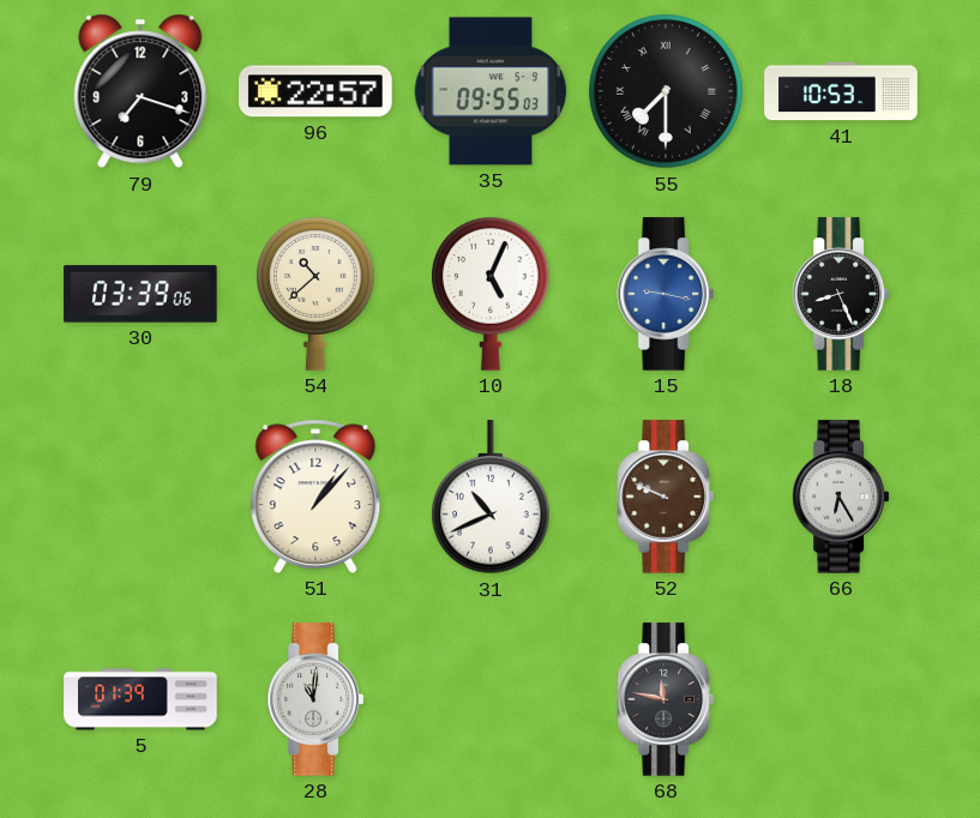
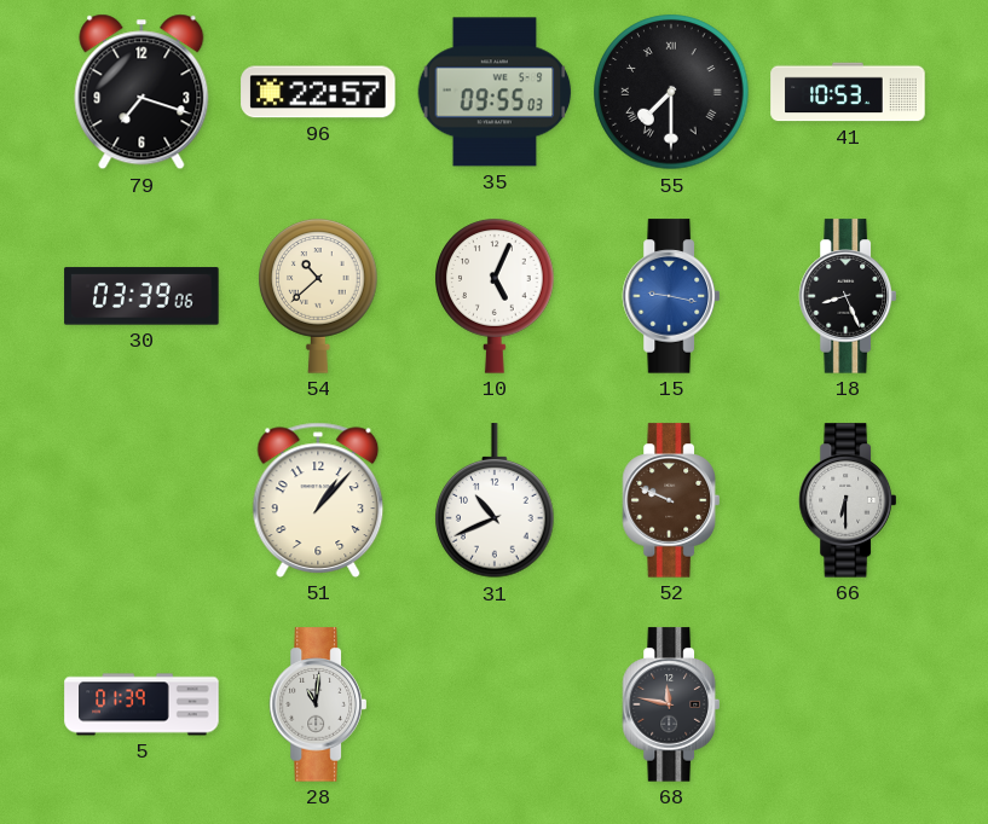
66: 6:25 -> 6:30 (847, 500)
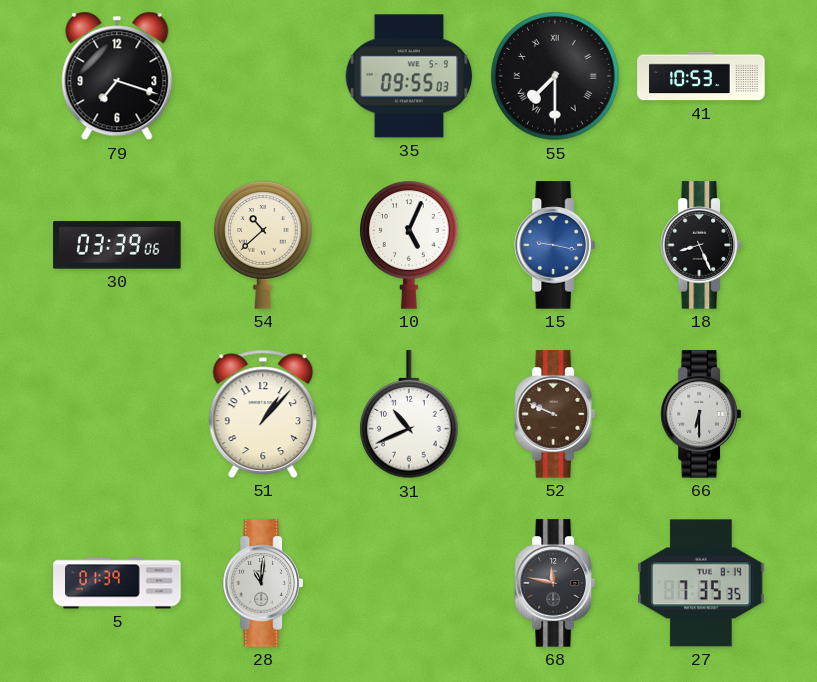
96: 22:57 -> none (318, 92)
27: none -> 7:35 (701, 583)
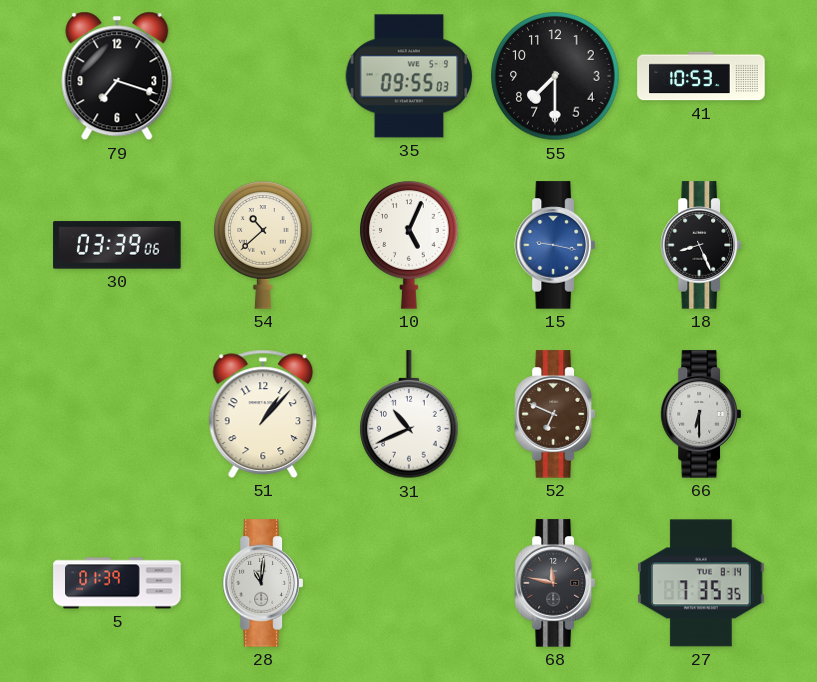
55 numerals: Roman -> Arabic (555, 76)
52: 9:49 -> 6:49 (554, 414)
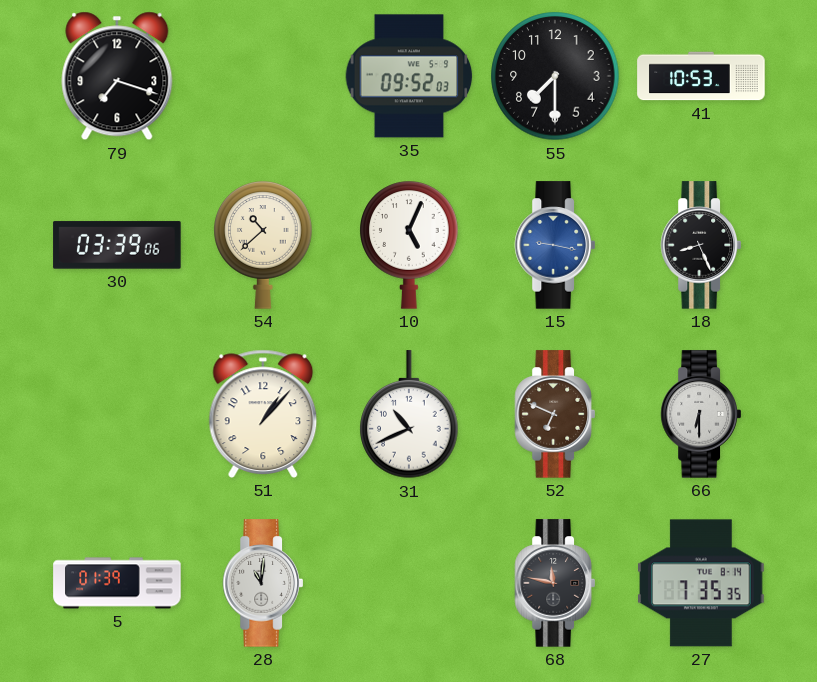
35: 09:55 -> 09:52 (409, 76)
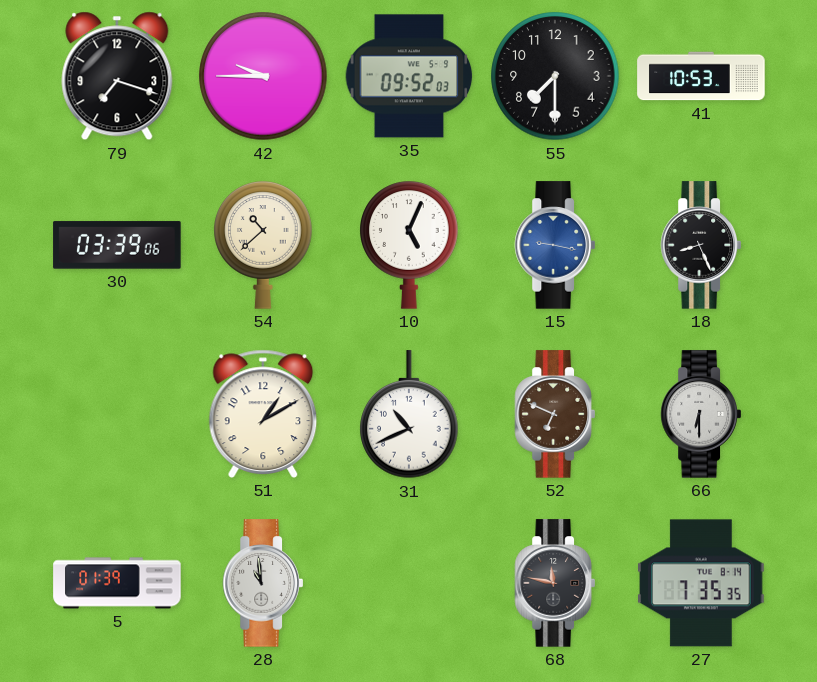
42: none -> 9:45 (263, 76)
51: 1:07 -> 1:10 (263, 414)
28: 11:01 -> 10:59 (262, 583)
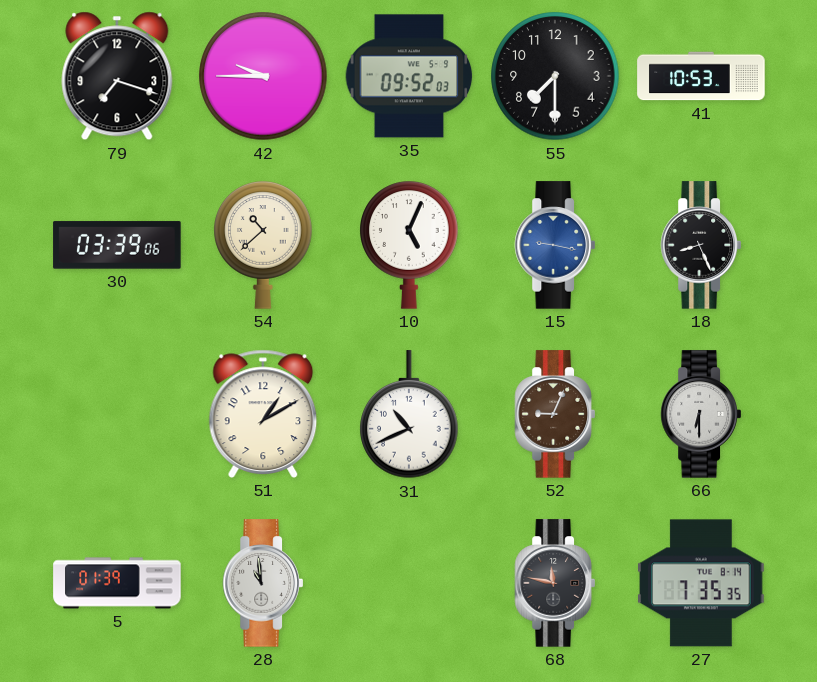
52: 6:49 -> 9:04 (554, 414)
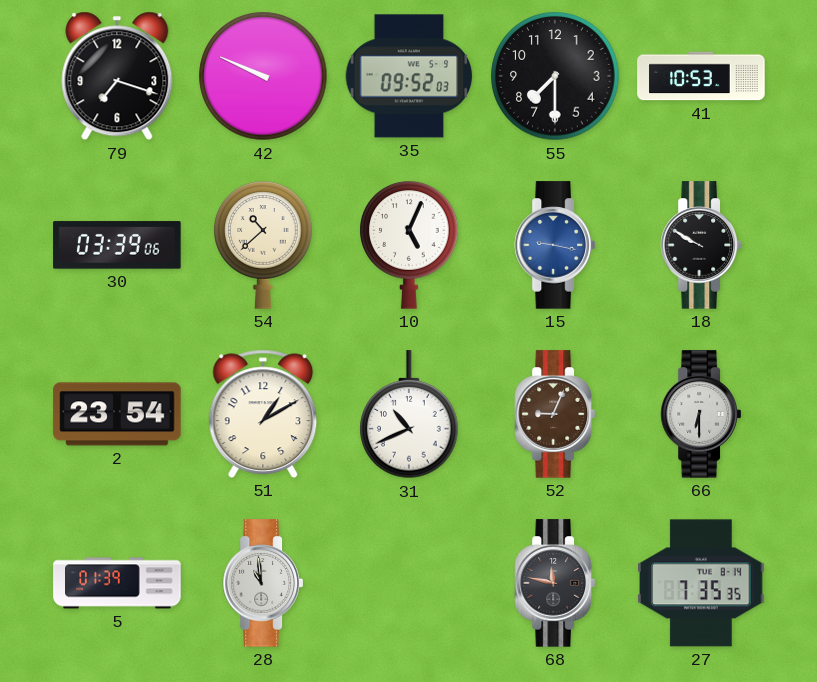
42: 9:45 -> 9:49 (263, 76)
18: 8:26 -> 9:50 (700, 245)
2: none -> 23:54 (117, 414)
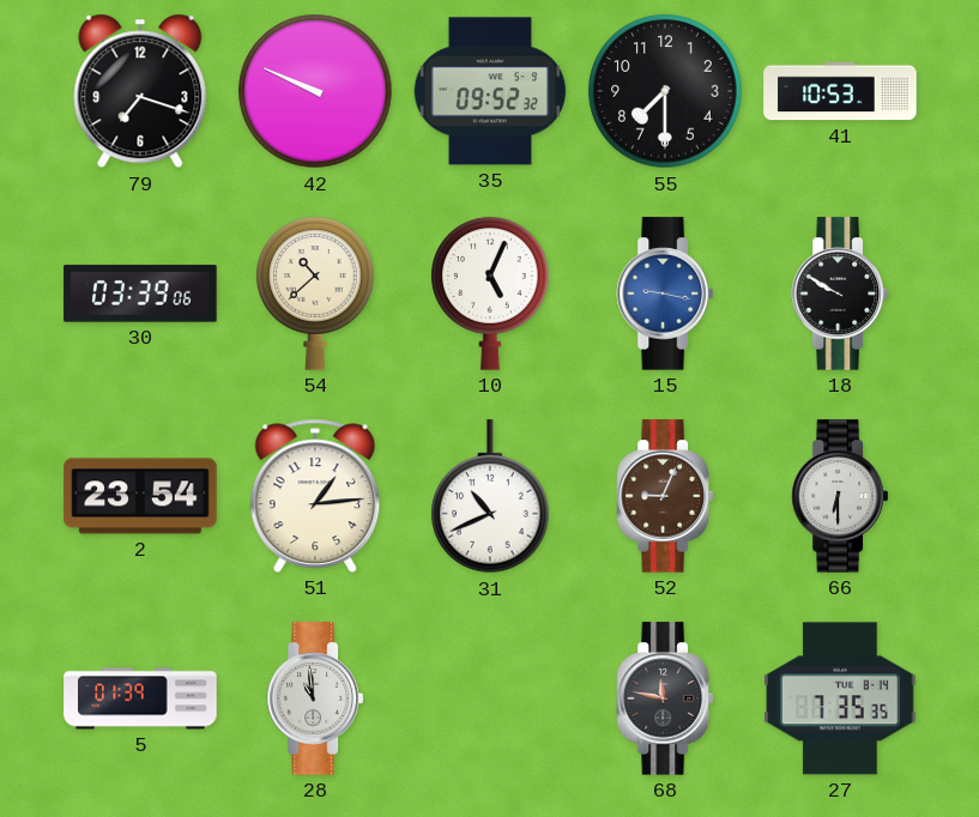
35: 09:52:03 -> 09:52:32 (490, 91)
51: 1:10 -> 1:14 (315, 496)
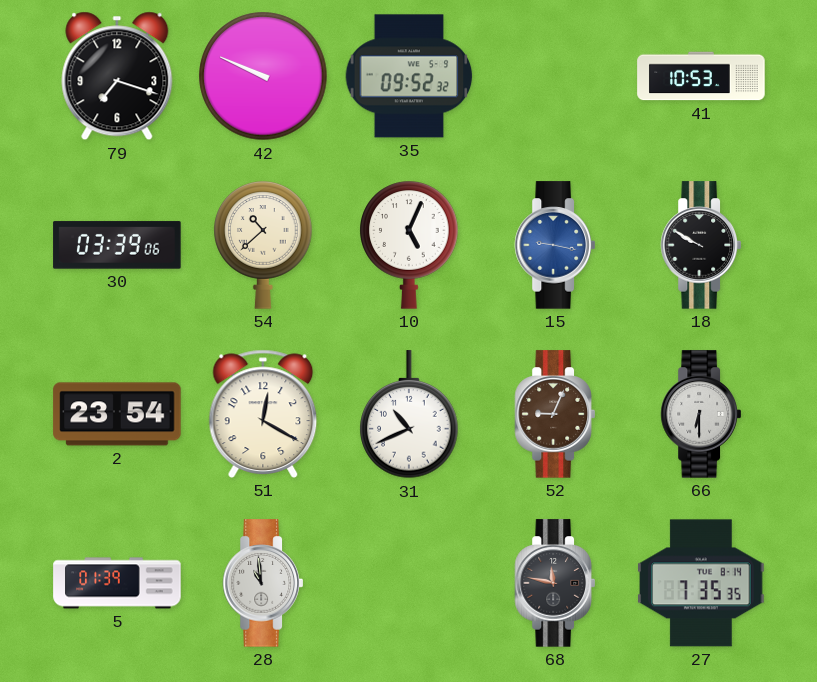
55: 7:30 -> none (665, 91)
51: 1:14 -> 12:20 (263, 414)
